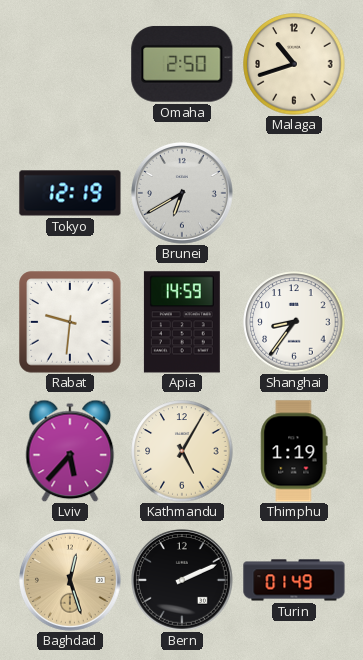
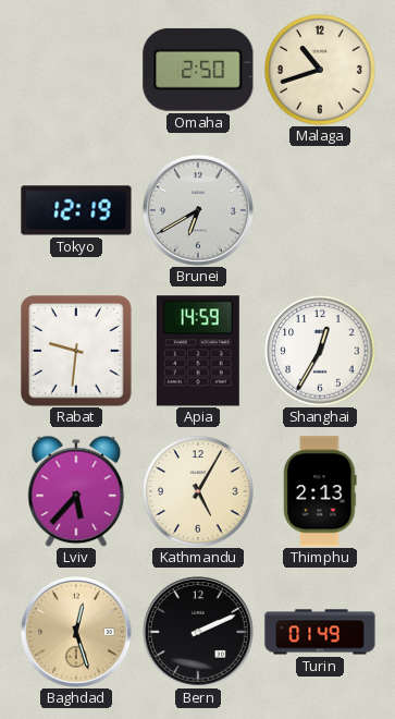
Shanghai: 8:36 -> 12:35 (320, 351)
Thimphu: 1:19 -> 2:13 (320, 491)
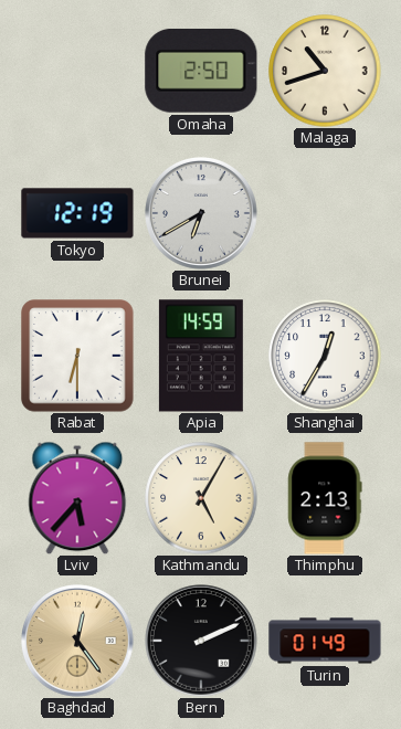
Rabat: 9:31 -> 6:30 (77, 356)
Baghdad: 12:27 -> 12:24 (78, 642)
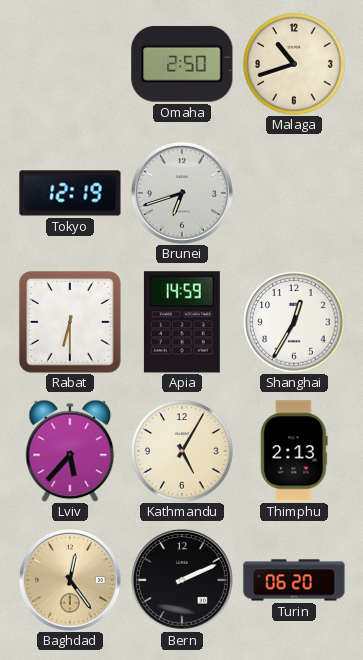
Brunei: 6:40 -> 6:42 (183, 194)
Turin: 01:49 -> 06:20 (294, 580)
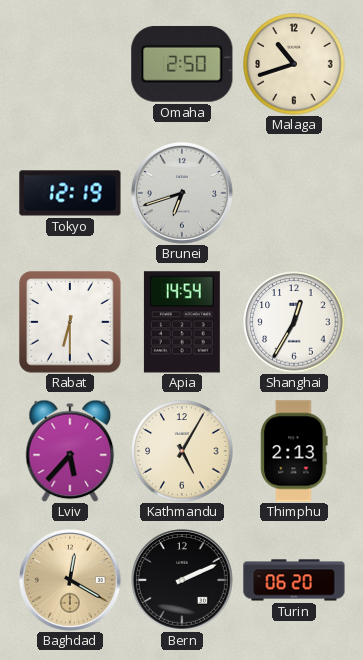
Apia: 14:59 -> 14:54 (182, 322)
Baghdad: 12:24 -> 12:20 (71, 581)
